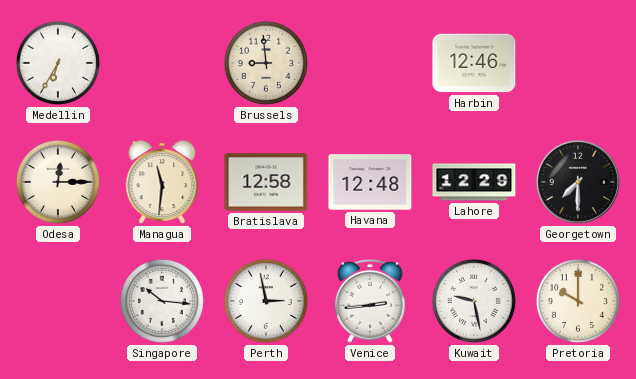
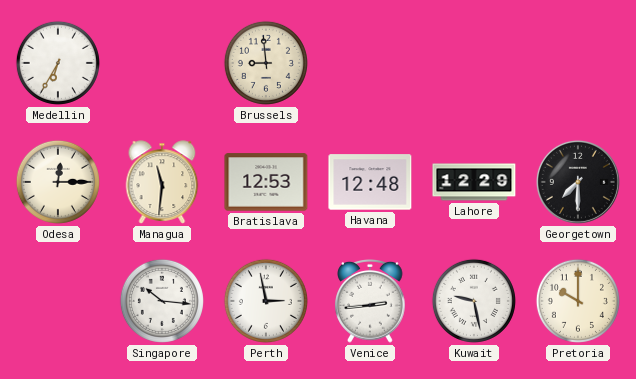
Harbin: 12:46 -> none (474, 63)
Bratislava: 12:58 -> 12:53 (266, 182)
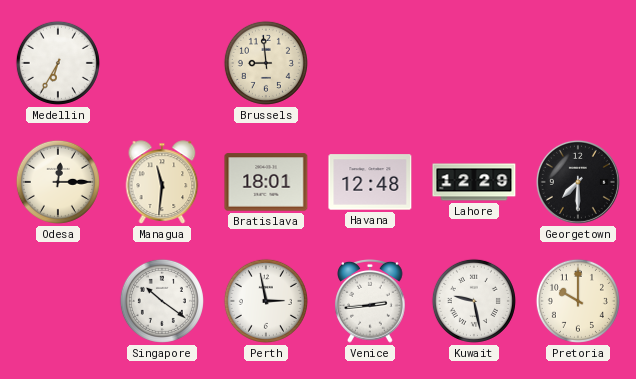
Bratislava: 12:53 -> 18:01 (266, 182)
Singapore: 10:16 -> 10:21 (162, 301)
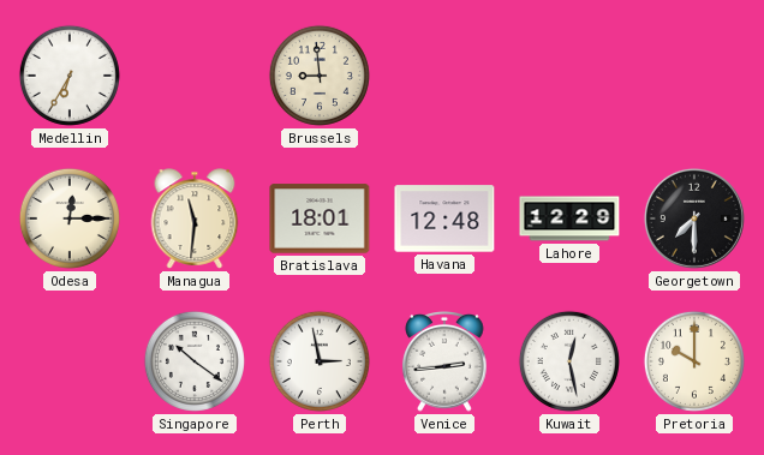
Kuwait: 9:28 -> 12:28 (569, 361)
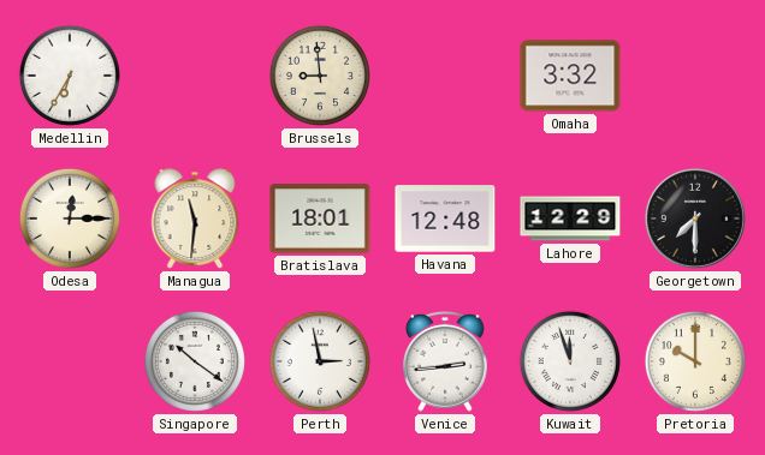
Omaha: none -> 3:32 (570, 76)
Kuwait: 12:28 -> 11:57 (570, 361)
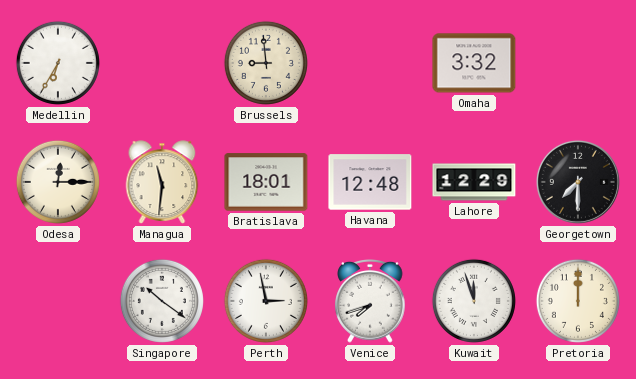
Venice: 2:44 -> 7:42 (370, 302)
Pretoria: 10:00 -> 12:00 (578, 301)
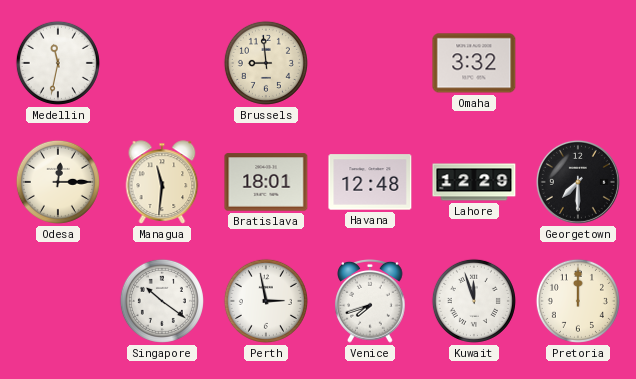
Medellin: 6:35 -> 11:32 (58, 63)
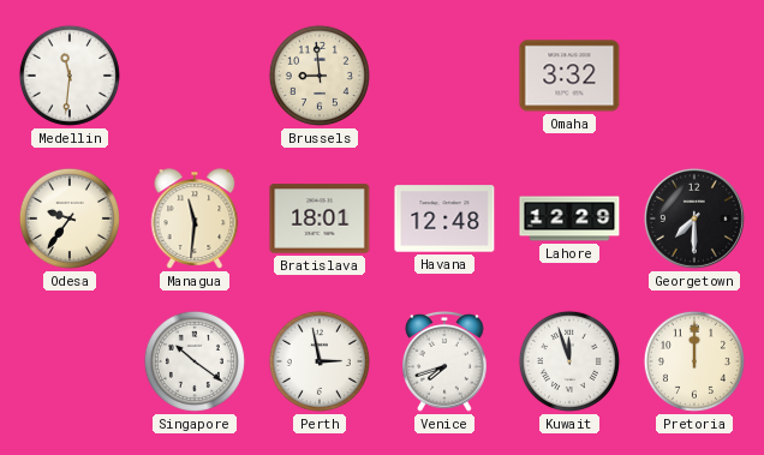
Medellin: 11:32 -> 11:31 (70, 76)
Odesa: 12:15 -> 9:36 (70, 218)
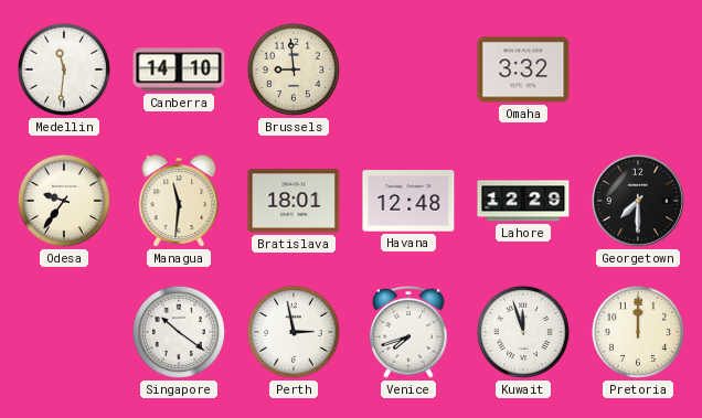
Canberra: none -> 14:10 (179, 69)
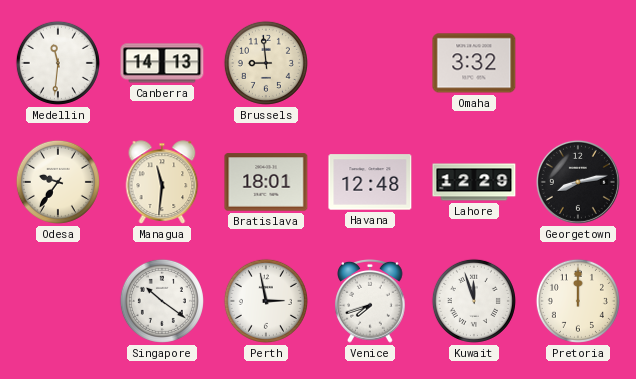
Canberra: 14:10 -> 14:13 (162, 63)
Georgetown: 7:30 -> 8:13 (578, 182)
